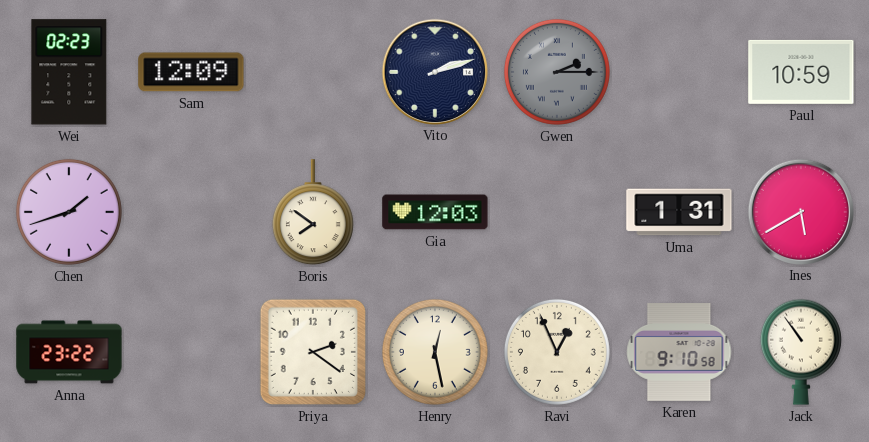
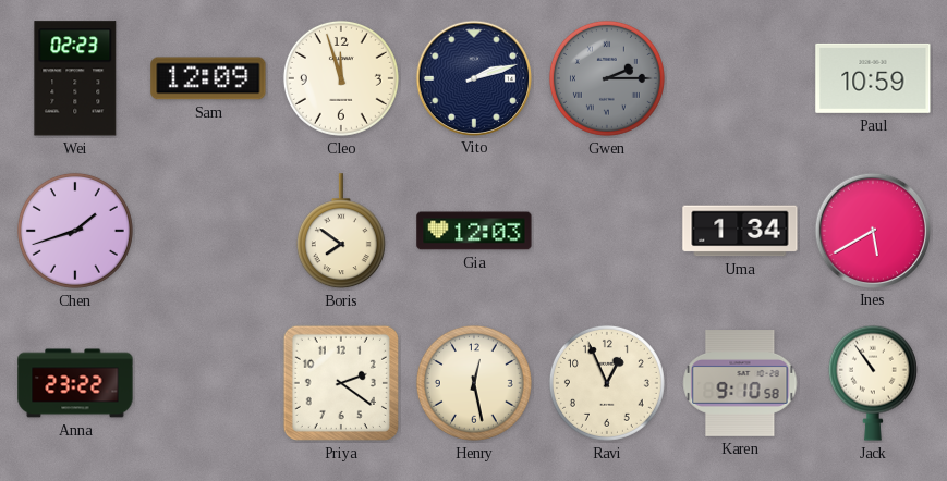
Cleo: none -> 11:57 (341, 78)
Uma: 1:31 -> 1:34 (740, 231)
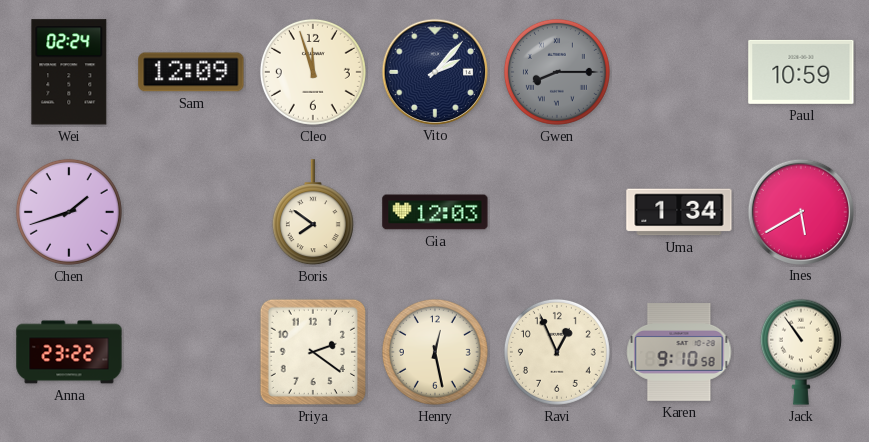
Wei: 02:23 -> 02:24 (69, 72)
Vito: 2:12 -> 2:07 (434, 71)
Gwen: 2:15 -> 8:15 (557, 72)
